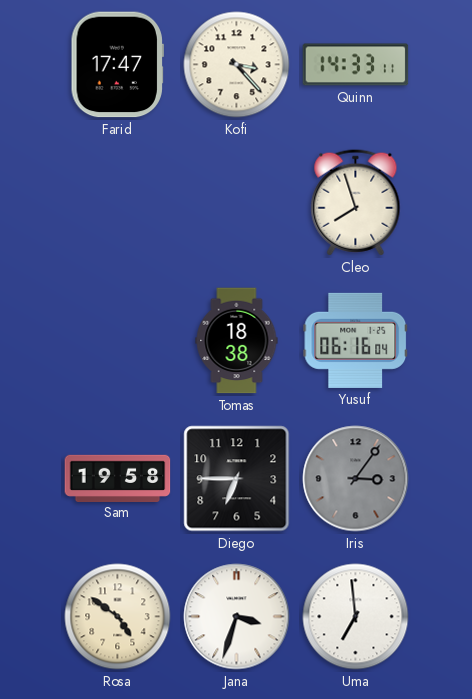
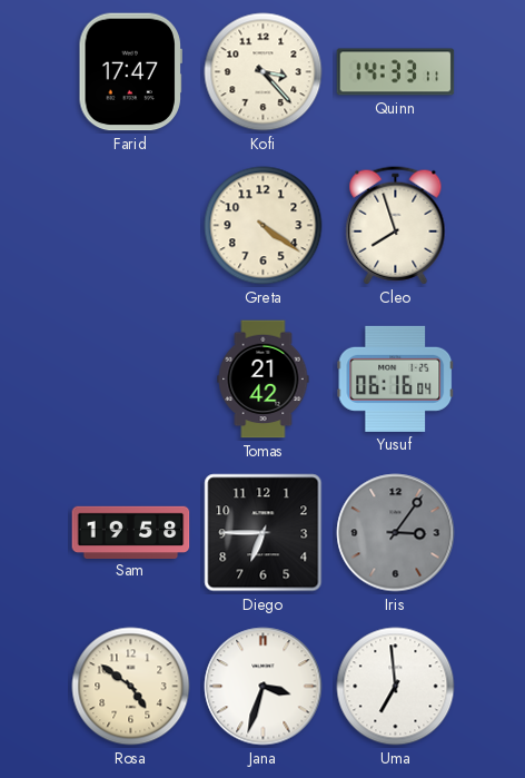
Greta: none -> 4:21 (264, 226)
Tomas: 18:38 -> 21:42 (264, 380)
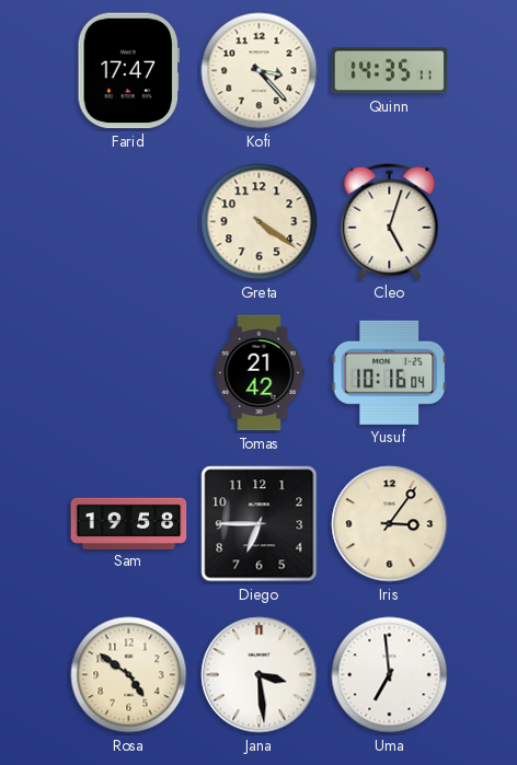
Quinn: 14:33 -> 14:35 (390, 71)
Cleo: 7:57 -> 5:03 (390, 222)
Yusuf: 06:16 -> 10:16 (390, 372)
Iris dial: grey -> cream (390, 524)
Jana: 3:33 -> 3:29 (260, 675)
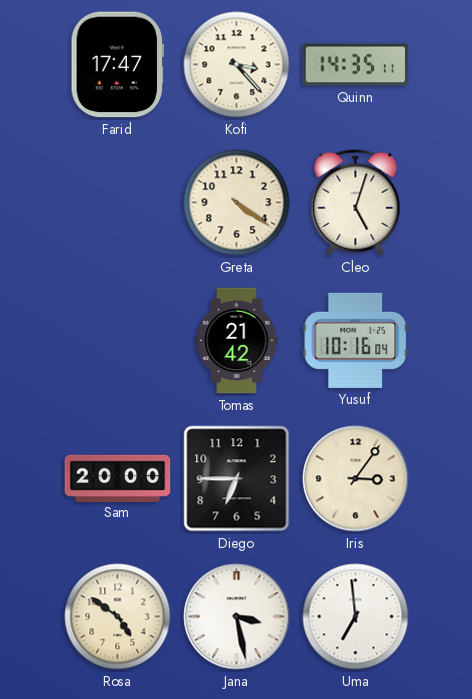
Sam: 19:58 -> 20:00 (118, 478)
Jana: 3:29 -> 3:28 (237, 617)
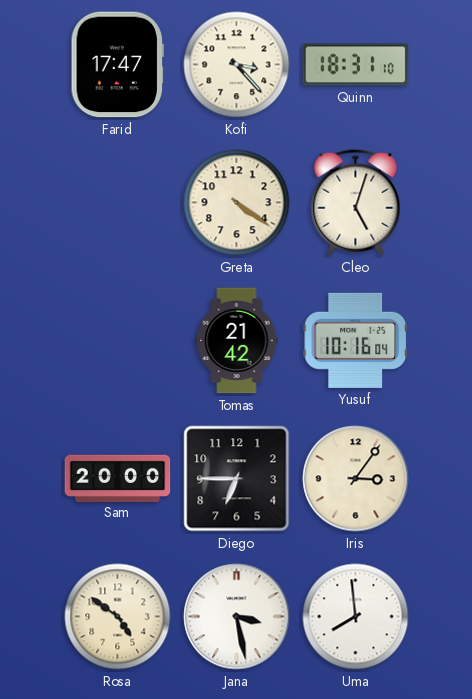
Quinn: 14:35 -> 18:31 (356, 65)
Uma: 6:59 -> 7:59 (356, 617)
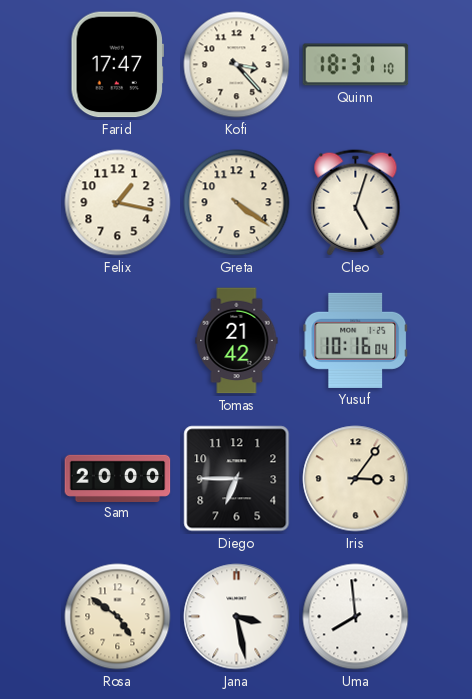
Felix: none -> 1:17 (118, 203)
